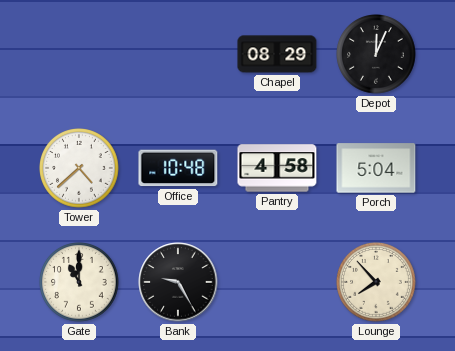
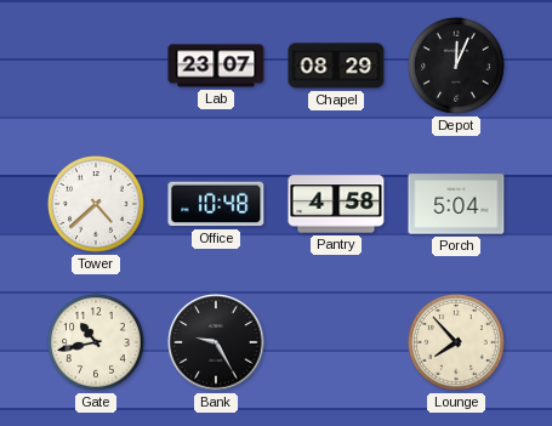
Lab: none -> 23:07 (216, 66)
Gate: 11:00 -> 10:43 (97, 343)
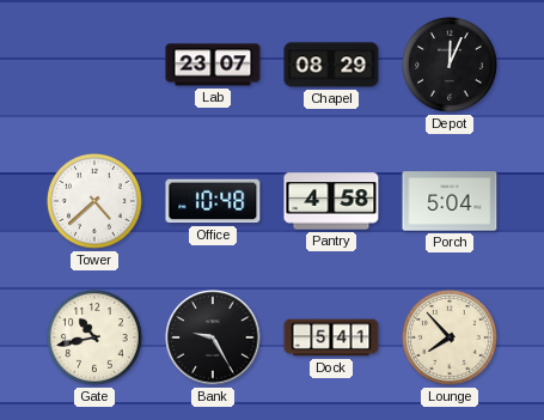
Dock: none -> 5:41 (331, 337)
